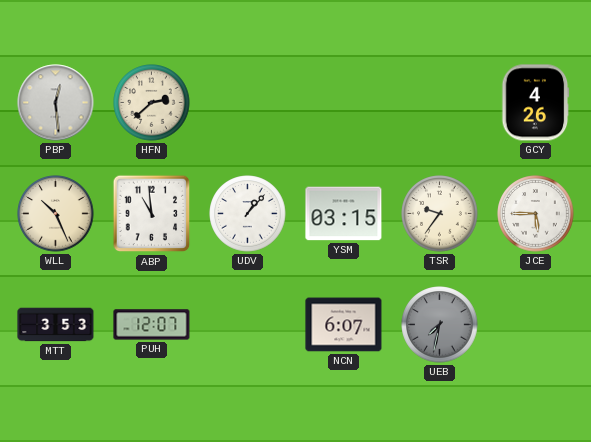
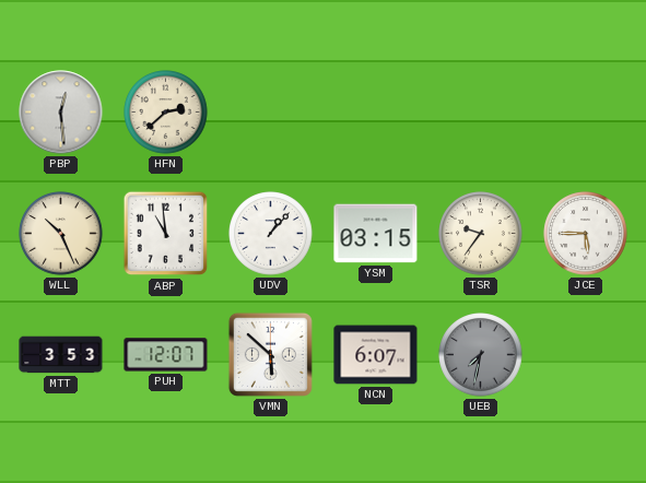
GCY: 4:26 -> none (536, 103)
VMN: none -> 5:52 (270, 354)
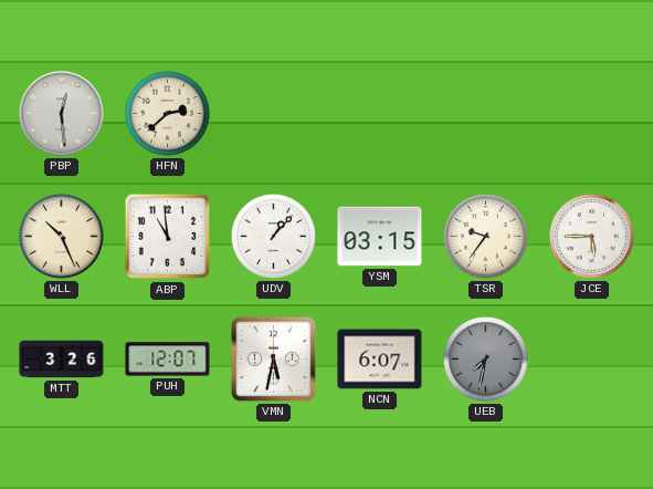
MTT: 3:53 -> 3:26 (62, 360)
VMN: 5:52 -> 5:32 (273, 358)
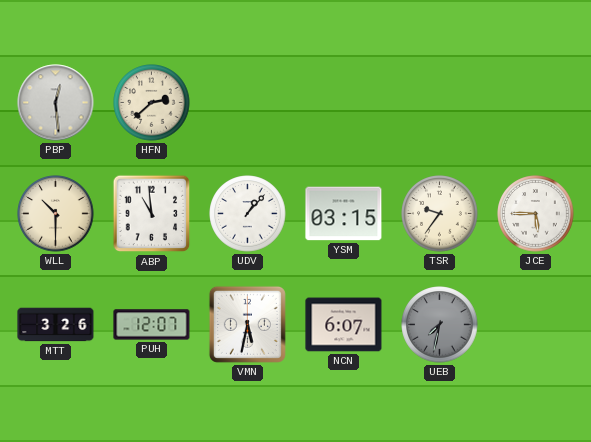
WLL: 10:26 -> 10:30 (56, 214)
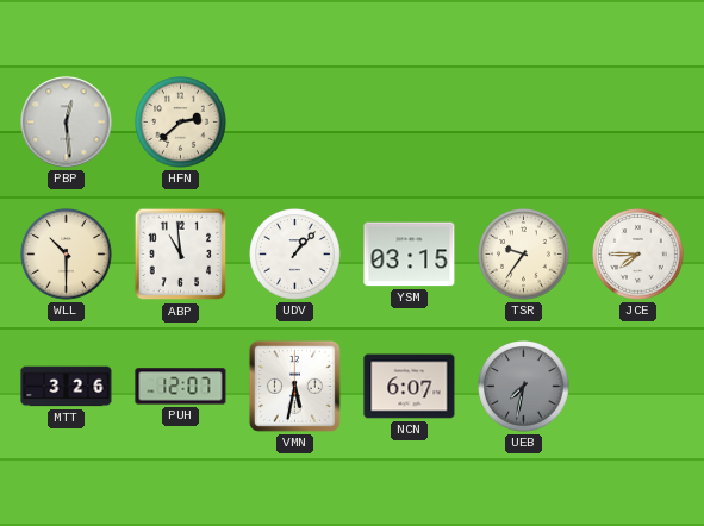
JCE: 5:45 -> 7:45 (638, 255)
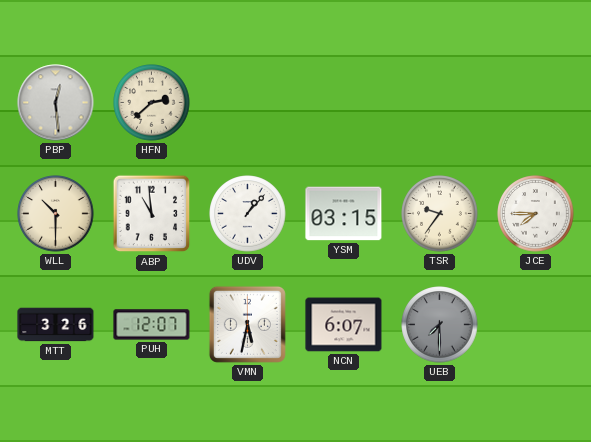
UEB: 7:32 -> 7:30 (440, 325)
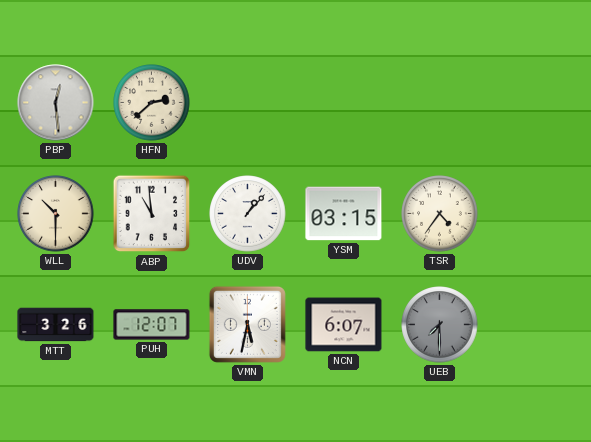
TSR: 9:36 -> 4:36 (440, 214)
JCE: 7:45 -> none (536, 214)
